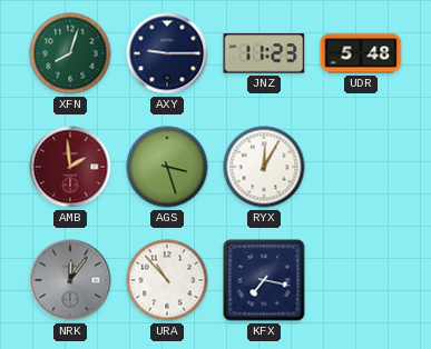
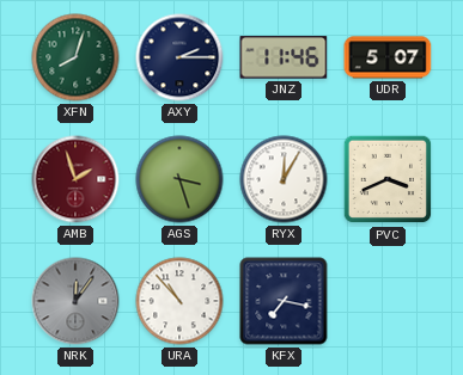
AXY: 9:15 -> 2:15 (179, 57)
JNZ: 11:23 -> 11:46 (284, 57)
UDR: 5:48 -> 5:07 (388, 57)
AMB: 1:59 -> 1:57 (75, 179)
PVC: none -> 3:41 (388, 179)
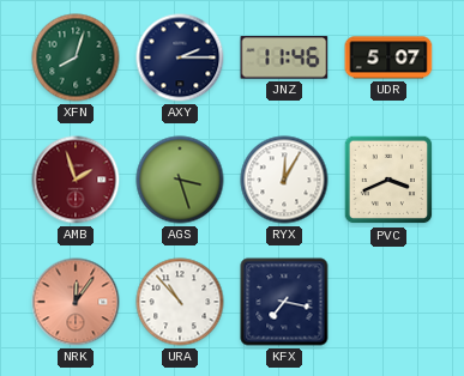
NRK dial: grey -> salmon (76, 302)
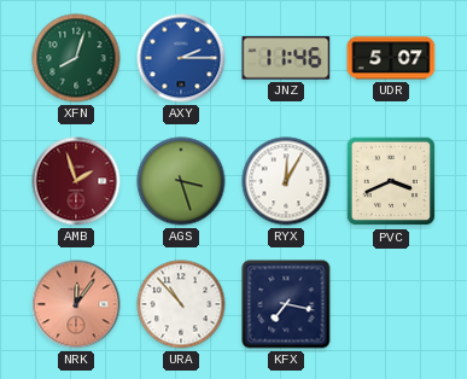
AXY dial: navy -> blue (181, 58)
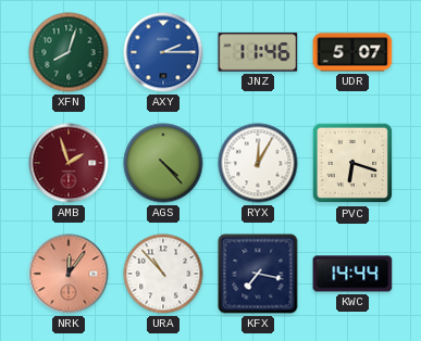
AGS: 3:27 -> 4:23 (163, 163)
PVC: 3:41 -> 6:18 (352, 163)
KWC: none -> 14:44 (352, 274)
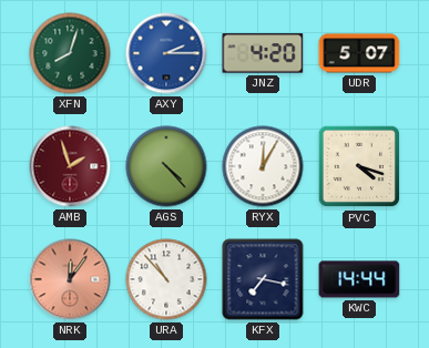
JNZ: 11:46 -> 4:20 (263, 53)
PVC: 6:18 -> 4:18 (359, 166)
